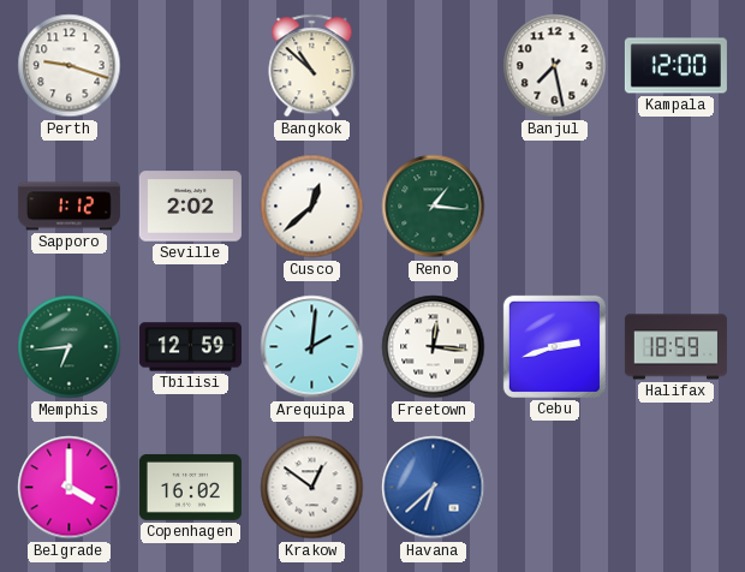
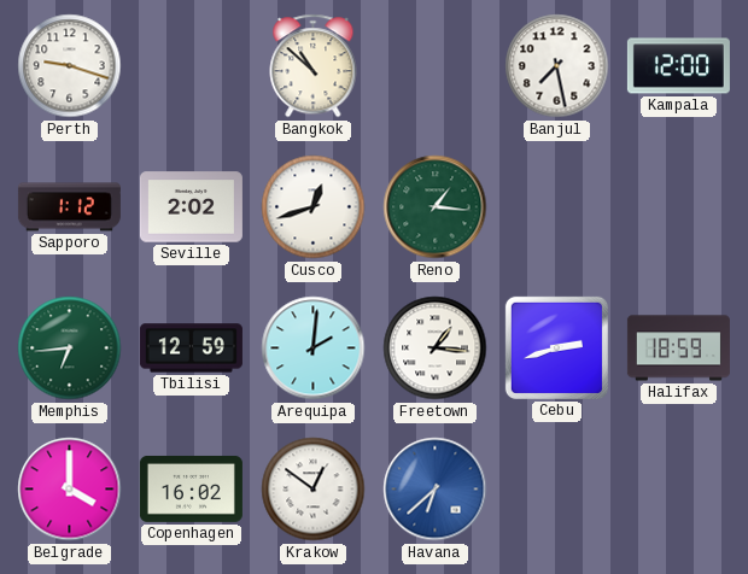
Cusco: 12:38 -> 12:42 (314, 207)
Freetown: 12:16 -> 1:16 (436, 348)
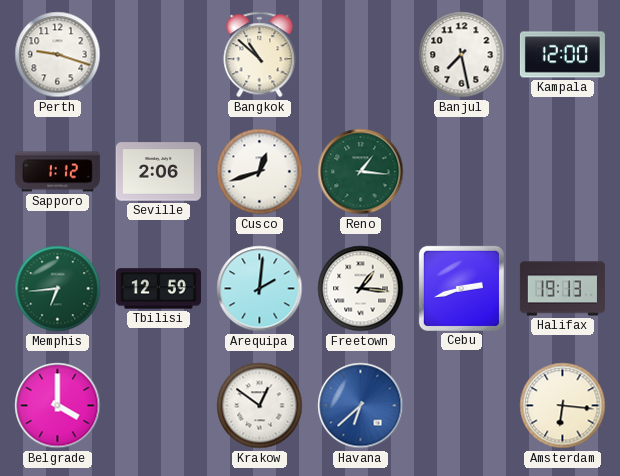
Seville: 2:02 -> 2:06 (158, 172)
Halifax: 18:59 -> 19:13 (562, 289)
Copenhagen: 16:02 -> none (191, 488)
Amsterdam: none -> 6:16 (563, 406)
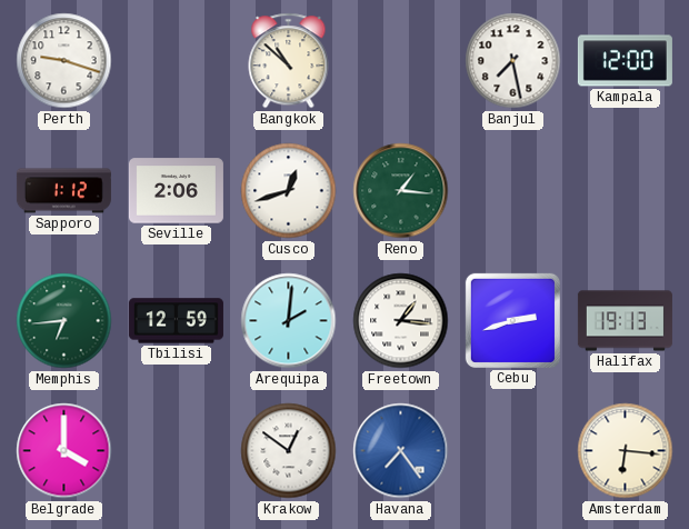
Havana: 6:38 -> 7:24 (401, 451)
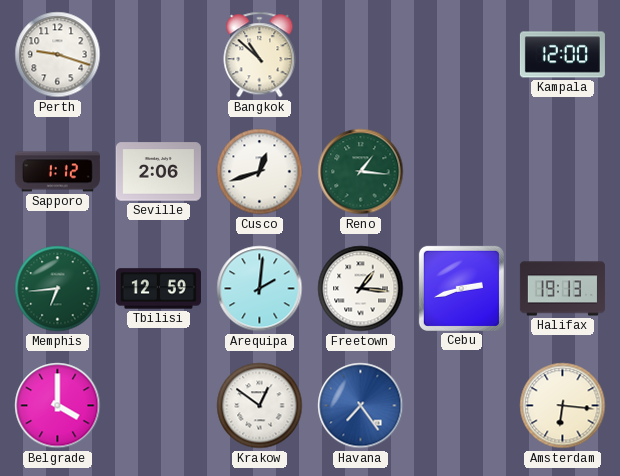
Banjul: 7:28 -> none (513, 61)
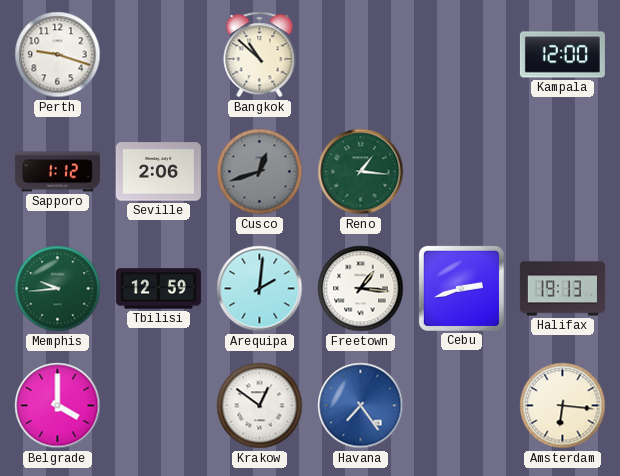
Cusco dial: white -> grey (260, 172)
Memphis: 6:44 -> 9:44 (58, 289)
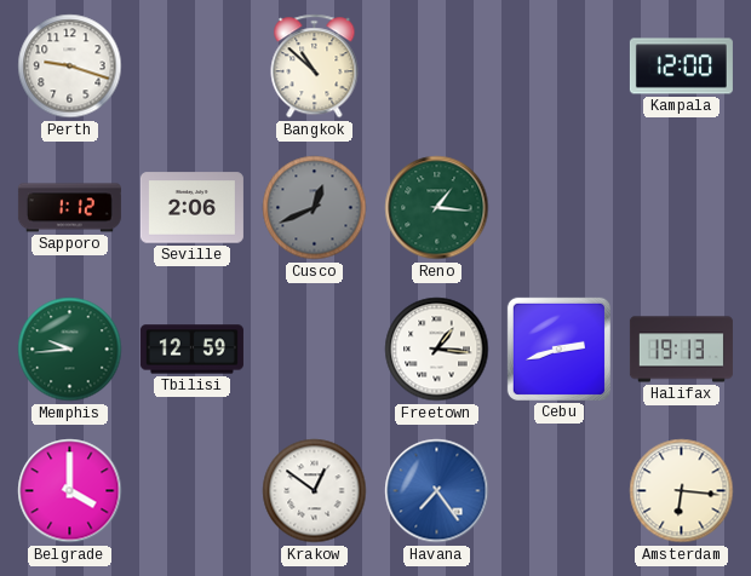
Cusco: 12:42 -> 12:41 (315, 208)
Arequipa: 2:01 -> none (260, 289)
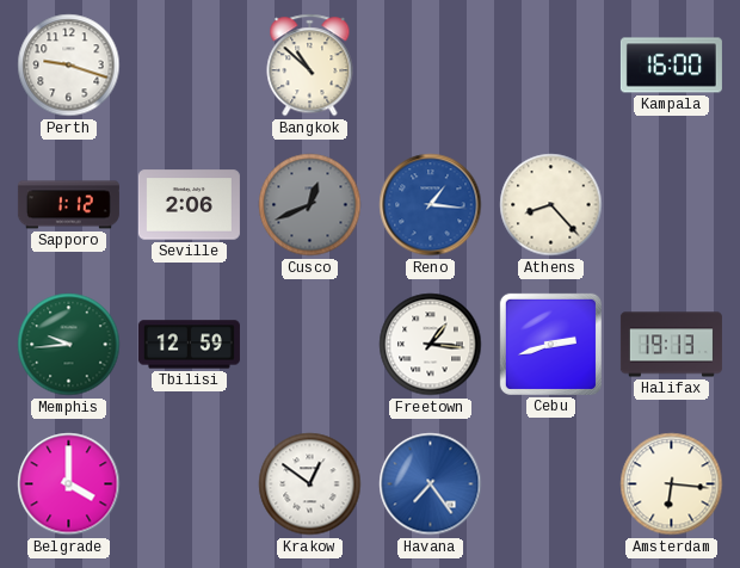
Kampala: 12:00 -> 16:00 (671, 66)
Reno dial: green -> blue (431, 205)
Athens: none -> 8:23 (551, 205)
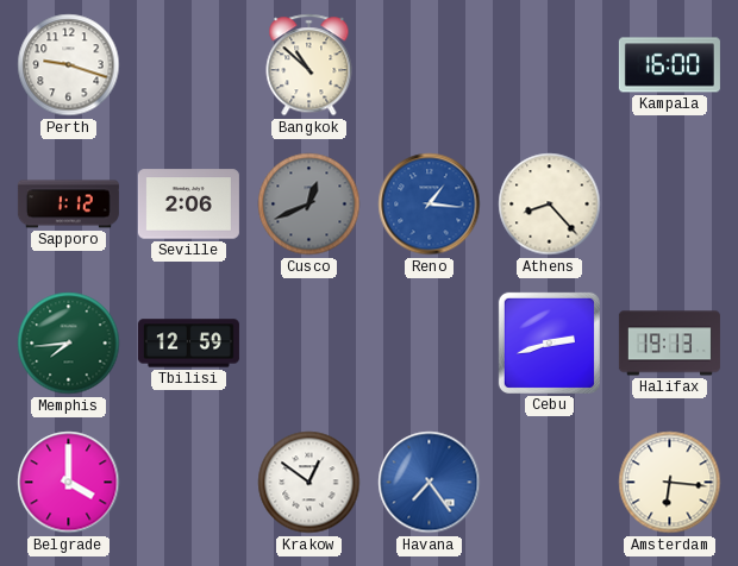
Memphis: 9:44 -> 7:44 (69, 344)
Freetown: 1:16 -> none (431, 345)
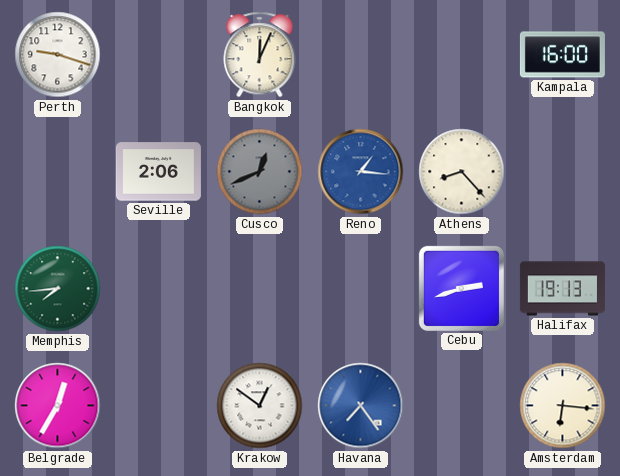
Bangkok: 10:52 -> 12:04 (260, 55)
Sapporo: 1:12 -> none (68, 205)
Tbilisi: 12:59 -> none (188, 344)
Belgrade: 4:00 -> 12:35 (58, 406)
